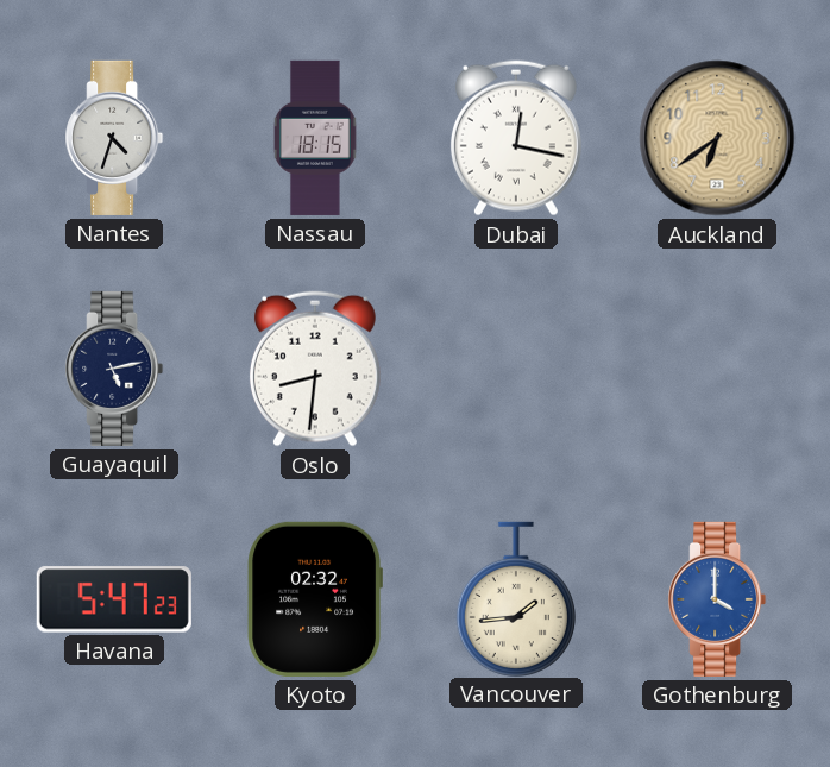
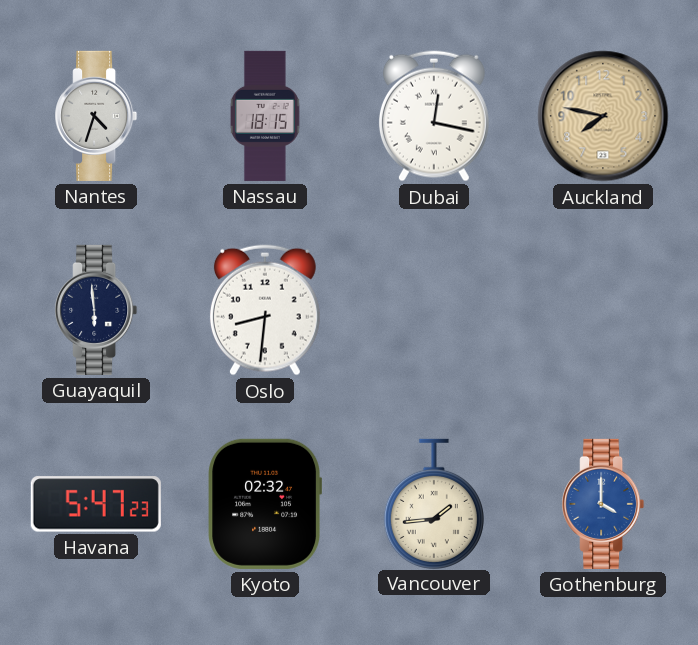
Auckland: 6:39 -> 7:47 (603, 116)
Guayaquil: 5:13 -> 5:59 (96, 310)
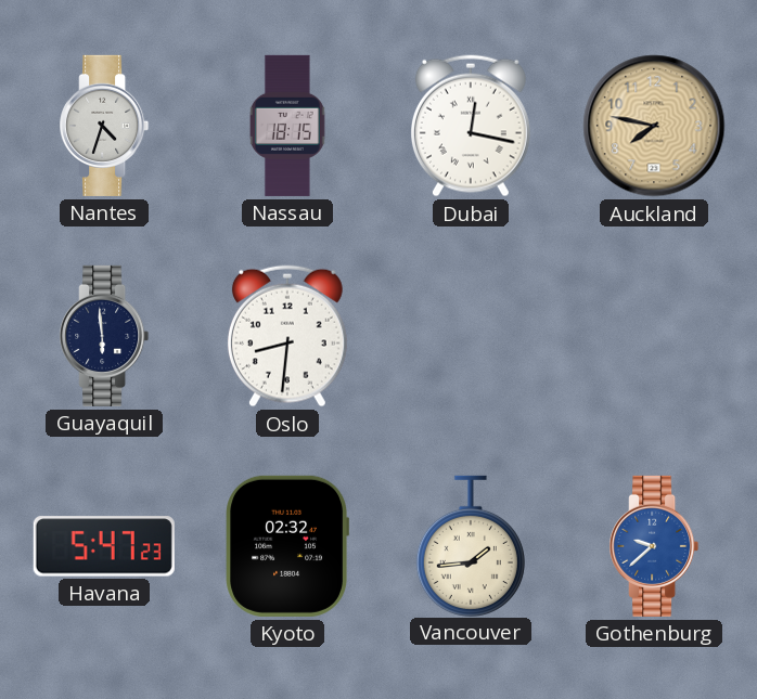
Gothenburg: 4:00 -> 9:38 (654, 546)
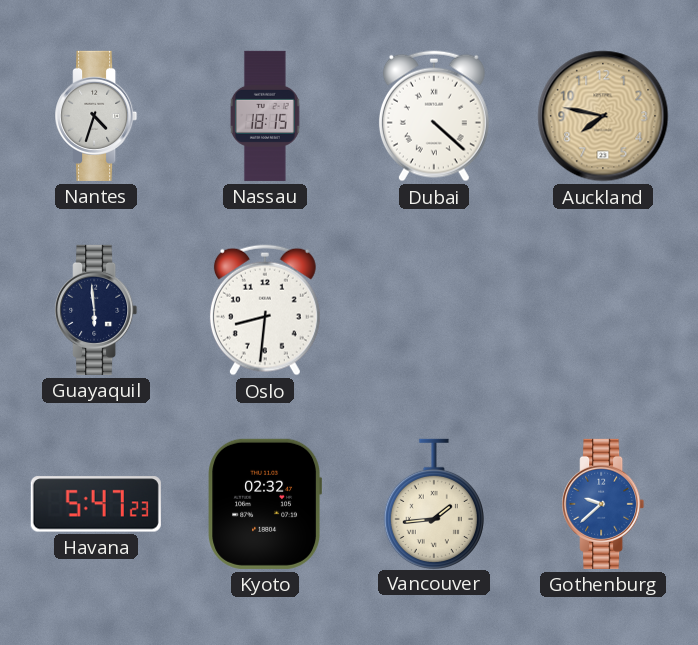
Dubai: 12:17 -> 4:22 (434, 116)
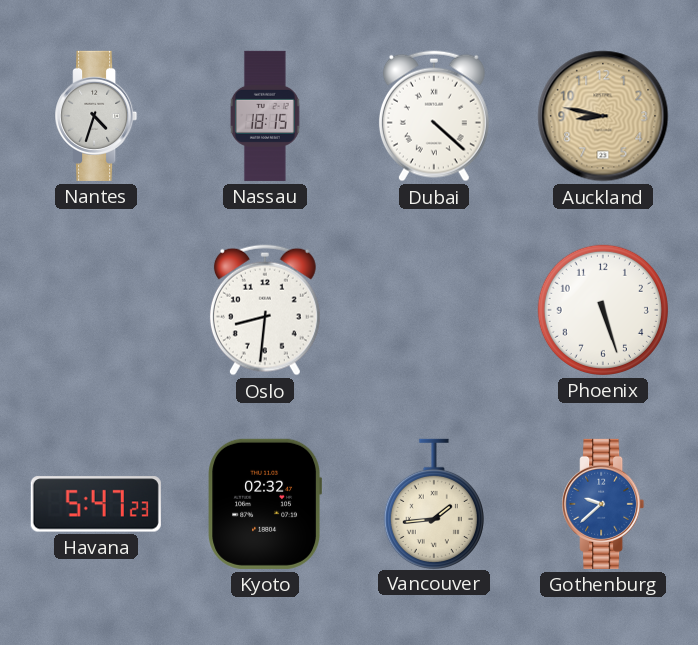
Auckland: 7:47 -> 8:47 (603, 116)
Guayaquil: 5:59 -> none (96, 310)
Phoenix: none -> 5:27 (603, 310)
